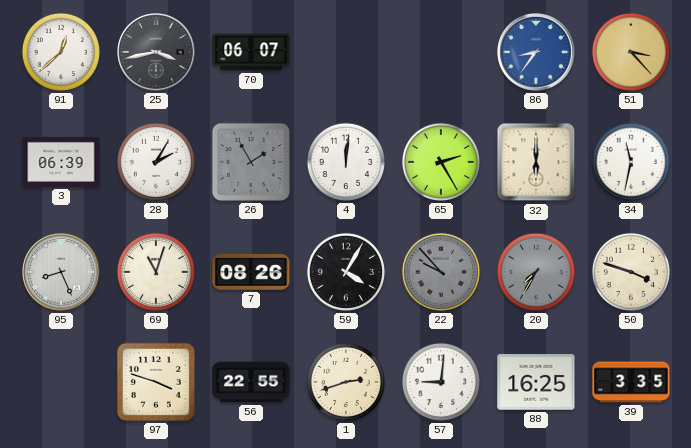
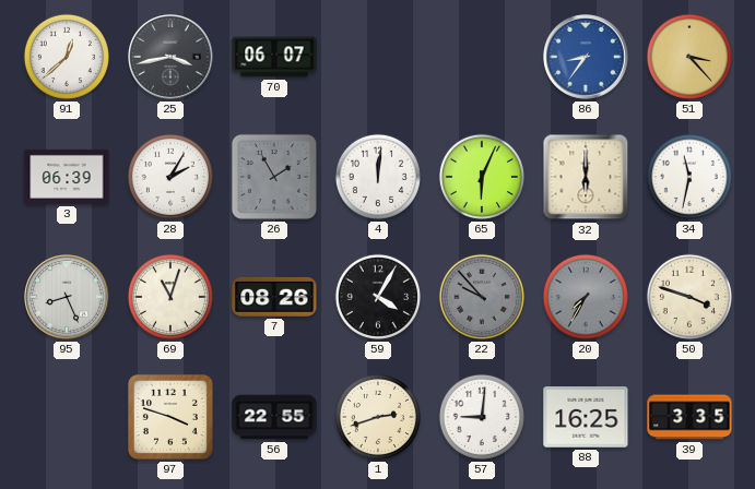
65: 2:25 -> 6:04 (482, 177)
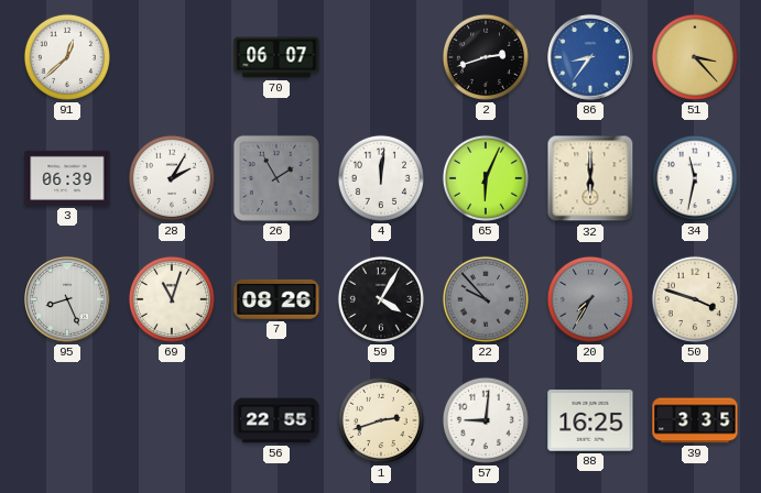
25: 3:43 -> none (172, 58)
2: none -> 2:42 (486, 57)
97: 3:48 -> none (170, 417)
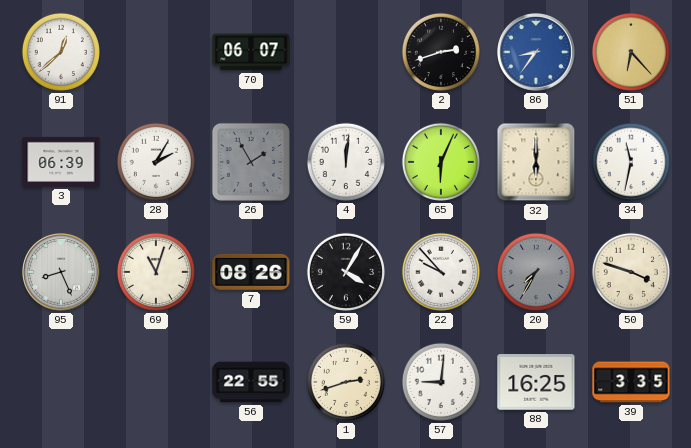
51: 3:23 -> 6:23 (631, 52)
22 dial: grey -> white (441, 272)
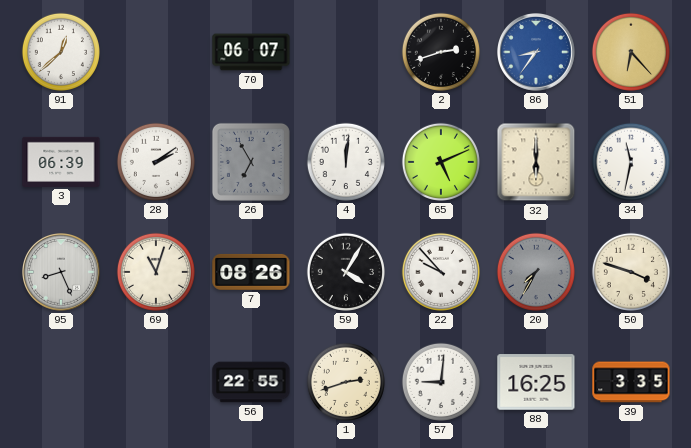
28: 2:05 -> 2:09 (156, 162)
26: 1:55 -> 6:55 (251, 162)
65: 6:04 -> 5:11 (441, 162)
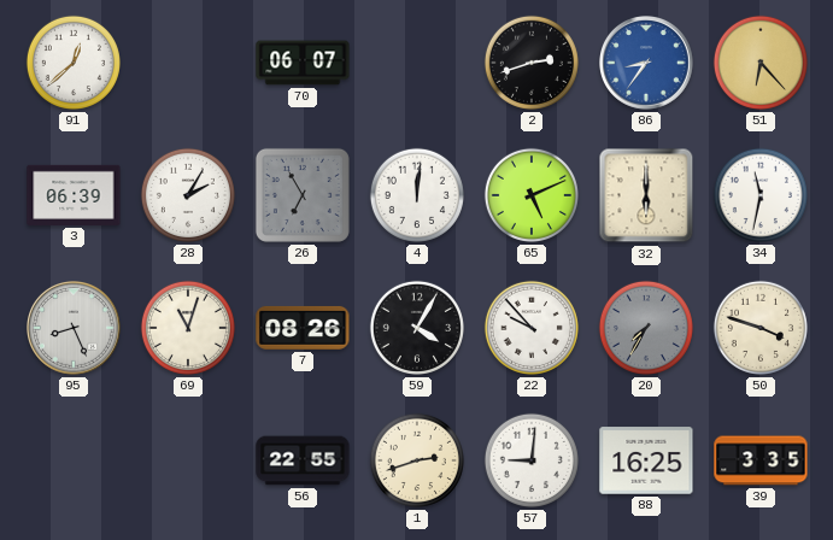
28: 2:09 -> 2:05 (188, 195)
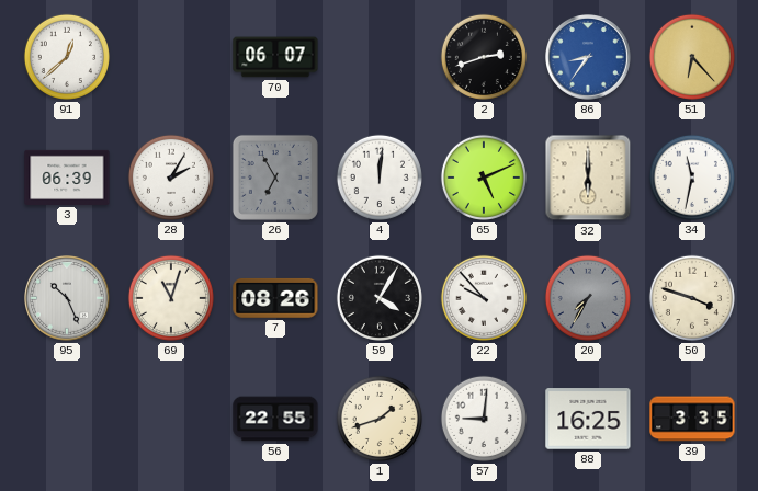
95: 8:26 -> 10:26 (68, 299)
1: 2:42 -> 1:42 (380, 419)
